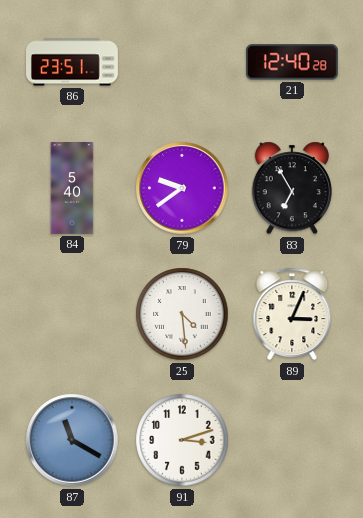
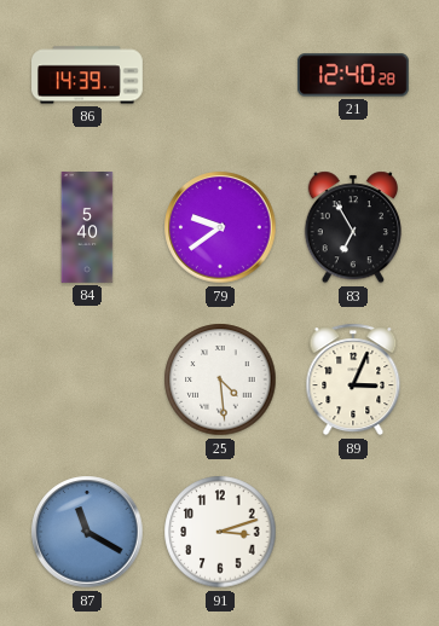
86: 23:51 -> 14:39 (88, 75)
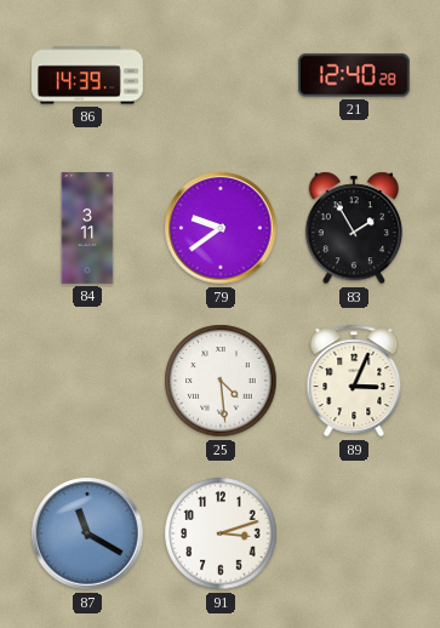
84: 5:40 -> 3:11 (87, 228)
83: 6:55 -> 1:55 (354, 228)
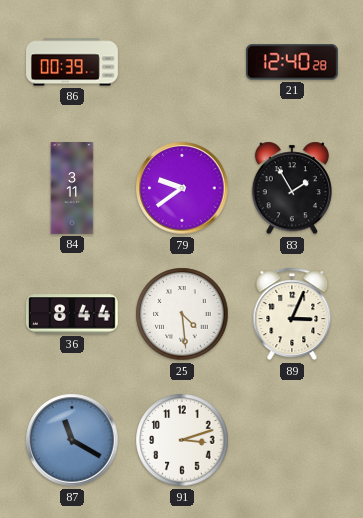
86: 14:39 -> 00:39 (73, 62)
36: none -> 8:44 (73, 314)
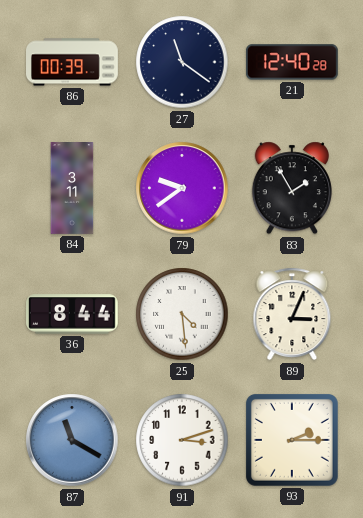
27: none -> 11:21 (182, 62)
93: none -> 2:15 (292, 440)
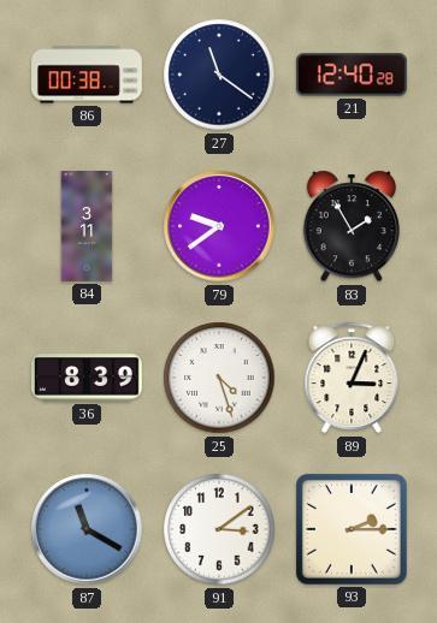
86: 00:39 -> 00:38 (88, 75)
36: 8:44 -> 8:39 (88, 378)
25: 4:29 -> 4:27 (219, 378)
91: 3:12 -> 3:09 (219, 529)
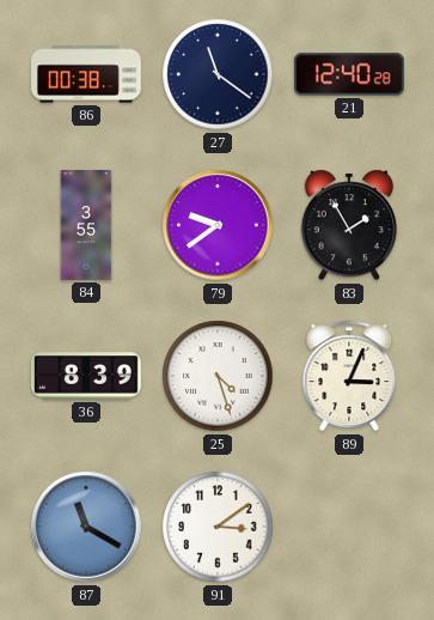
84: 3:11 -> 3:55 (86, 225)
93: 2:15 -> none (352, 529)
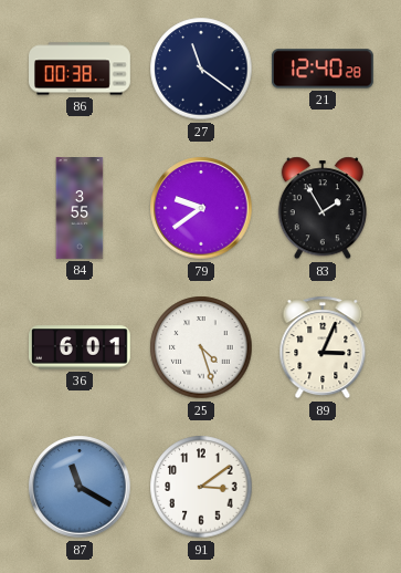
36: 8:39 -> 6:01 (81, 347)
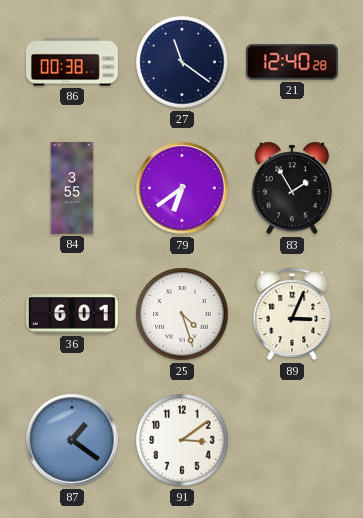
79: 9:39 -> 6:39 (182, 188)
87: 11:20 -> 1:21 (72, 440)
